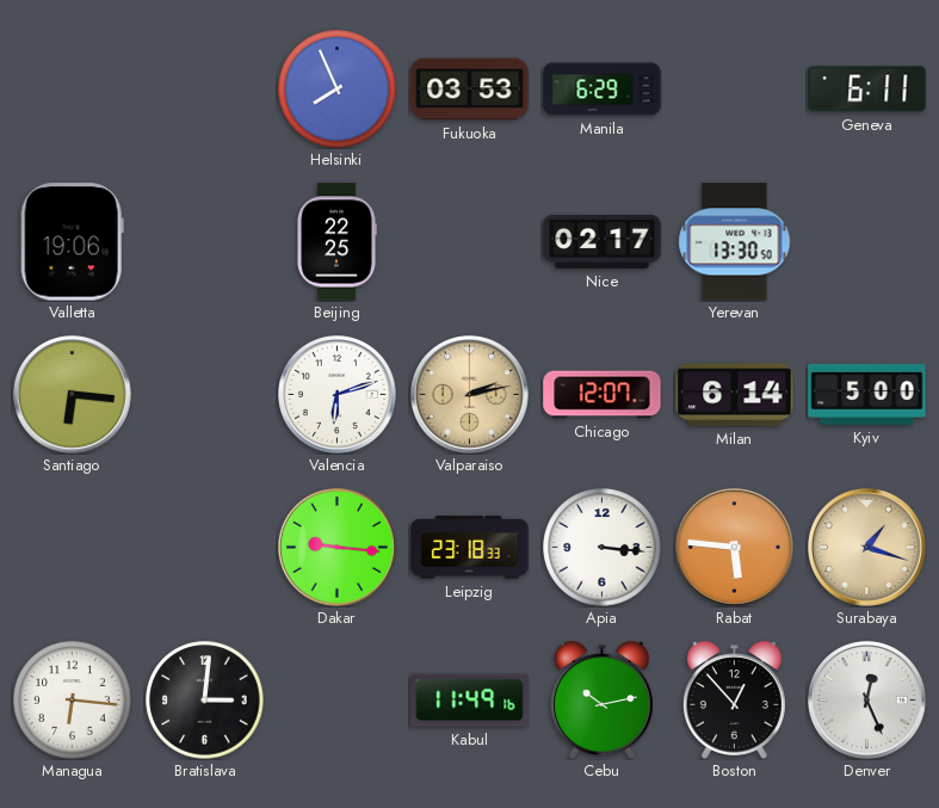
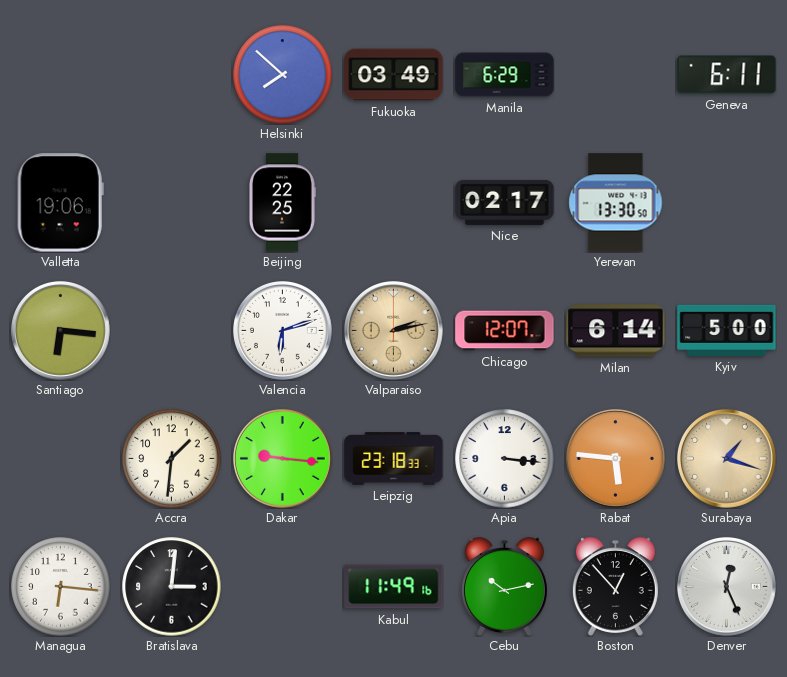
Helsinki: 7:56 -> 7:52 (283, 75)
Fukuoka: 03:53 -> 03:49 (394, 75)
Accra: none -> 1:31 (172, 459)
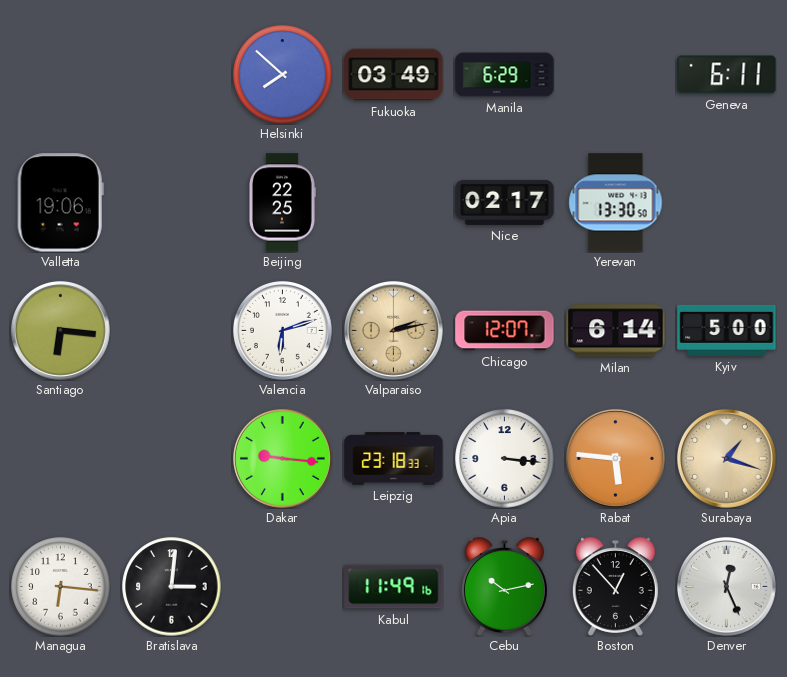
Accra: 1:31 -> none (172, 459)
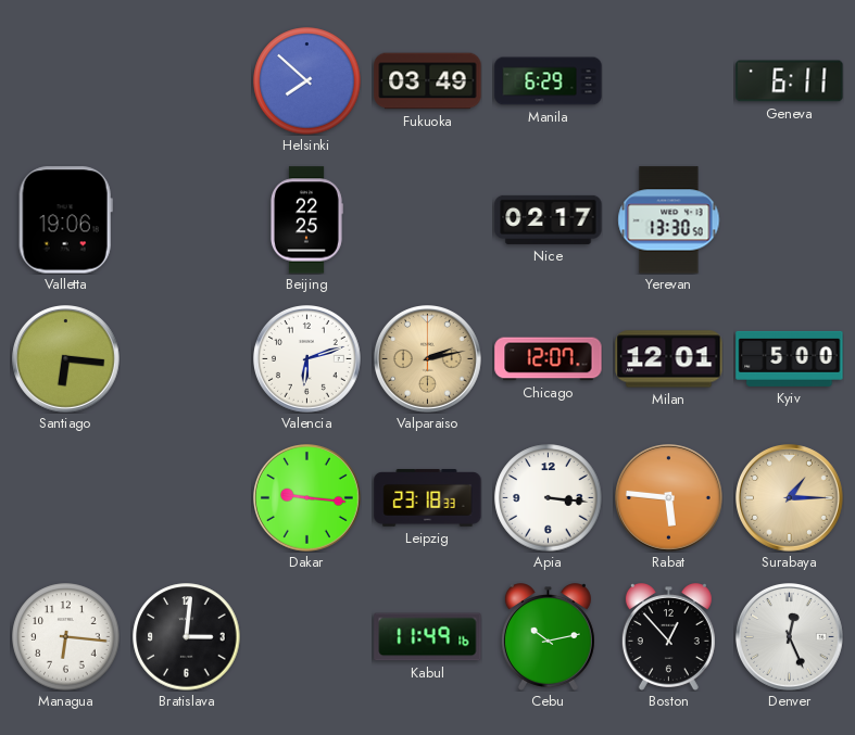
Milan: 6:14 -> 12:01 (669, 359)
Surabaya: 1:18 -> 1:15 (790, 498)
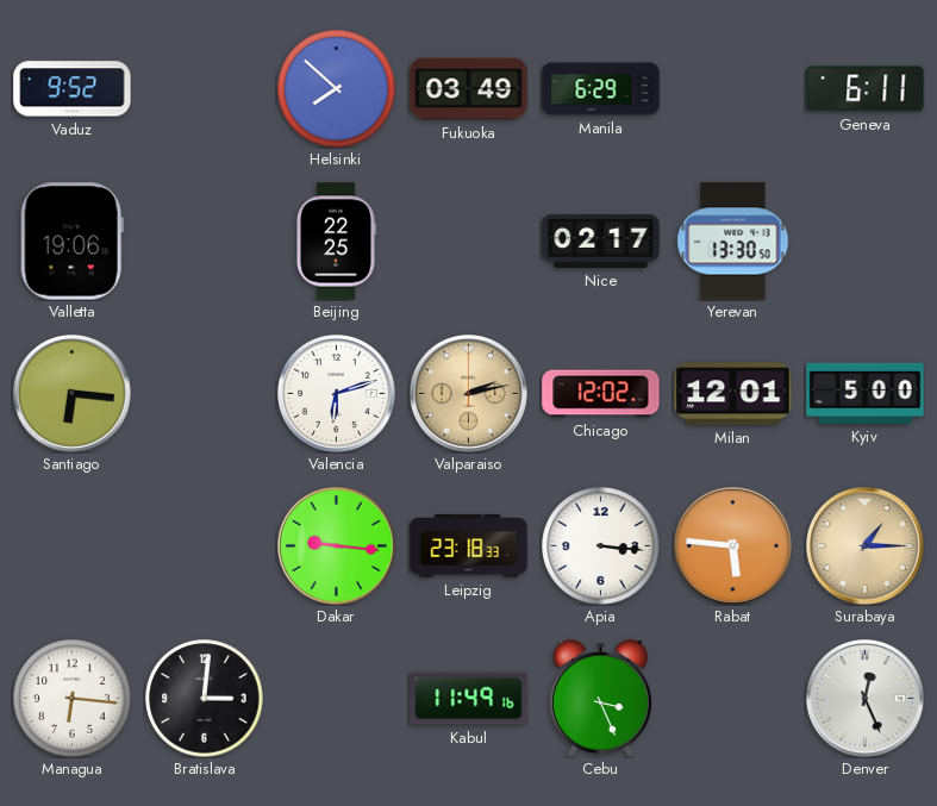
Vaduz: none -> 9:52 (73, 89)
Chicago: 12:07 -> 12:02 (601, 394)
Cebu: 10:13 -> 3:26 (600, 699)
Boston: 12:53 -> none (668, 637)
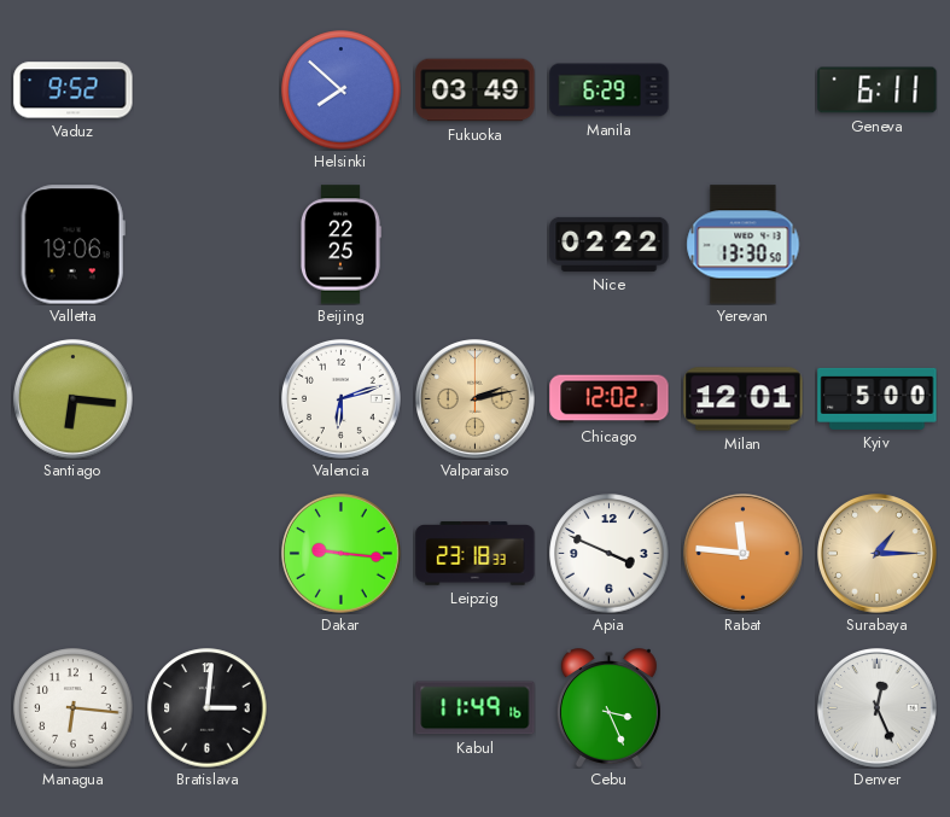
Nice: 02:17 -> 02:22 (610, 244)
Apia: 3:16 -> 3:49 (610, 554)
Rabat: 5:46 -> 11:46 (744, 554)
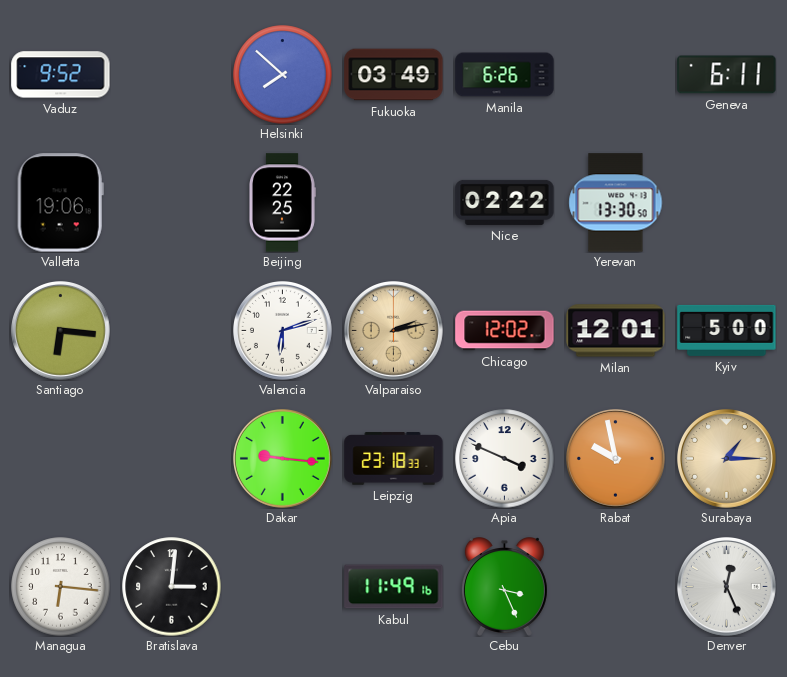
Manila: 6:29 -> 6:26 (505, 75)
Rabat: 11:46 -> 9:58 (616, 459)
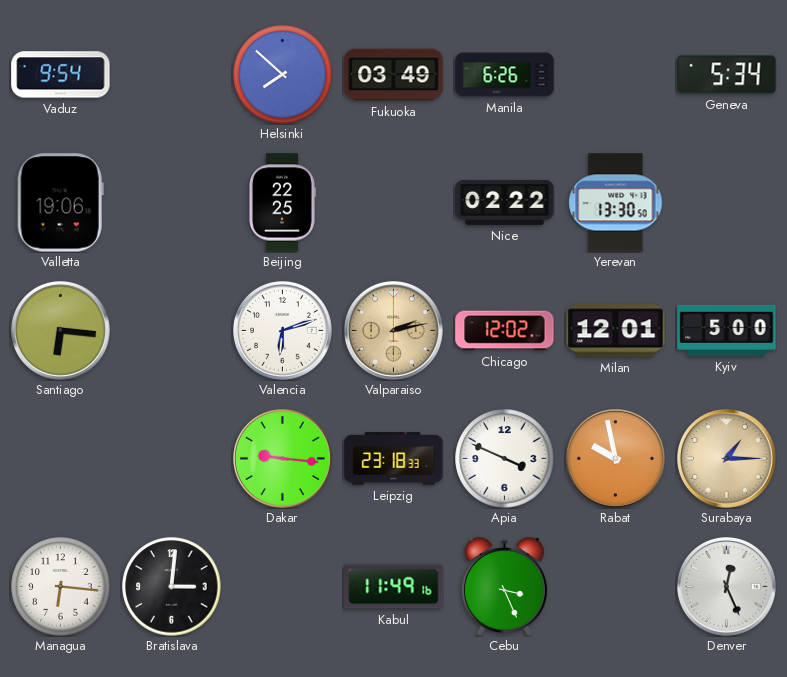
Vaduz: 9:52 -> 9:54 (61, 75)
Geneva: 6:11 -> 5:34 (727, 75)
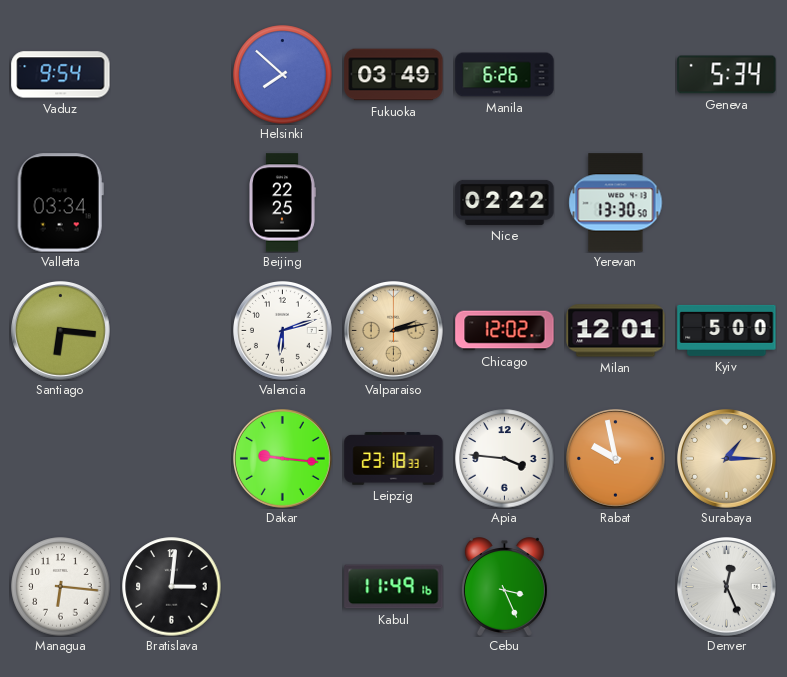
Valletta: 19:06 -> 03:34 (60, 203)
Apia: 3:49 -> 3:46 (505, 459)
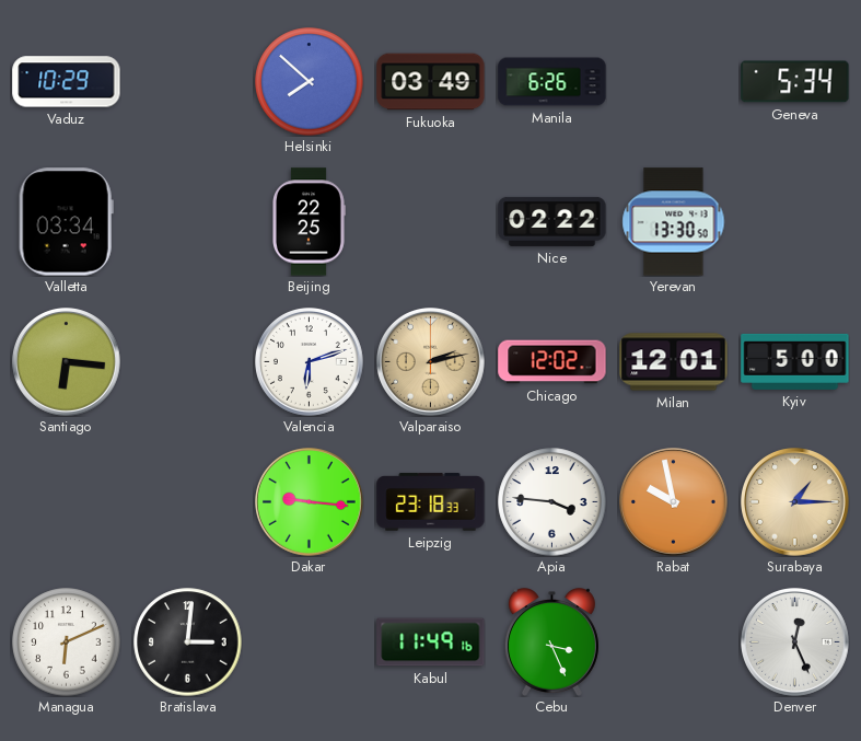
Vaduz: 9:54 -> 10:29 (67, 82)
Managua: 6:16 -> 6:11 (67, 642)
